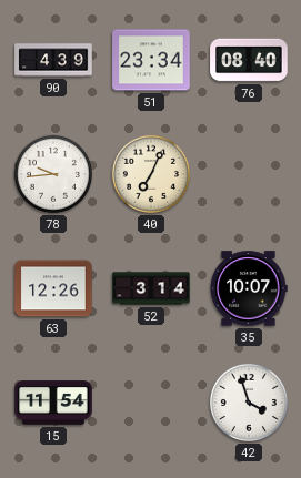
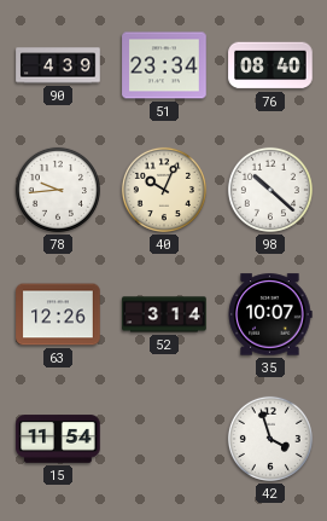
40: 7:04 -> 10:04 (164, 190)
98: none -> 10:22 (270, 190)
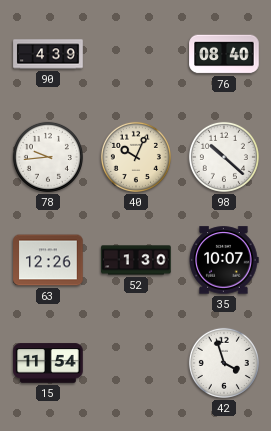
51: 23:34 -> none (164, 65)
52: 3:14 -> 1:30 (136, 260)
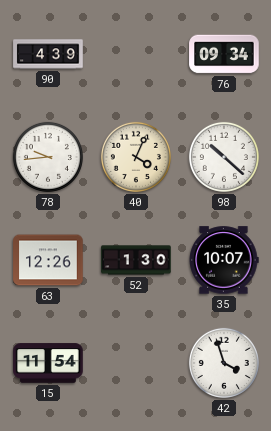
76: 08:40 -> 09:34 (224, 54)
40: 10:04 -> 4:04 (136, 157)
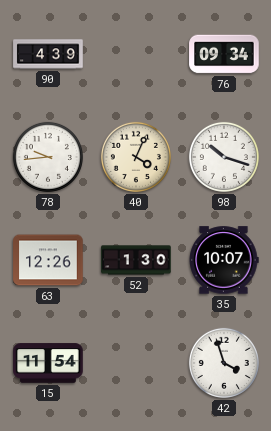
98: 10:22 -> 10:18 (224, 157)
